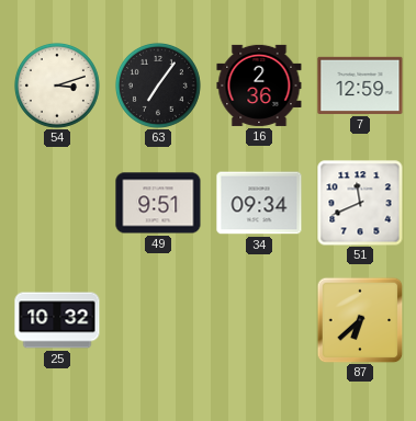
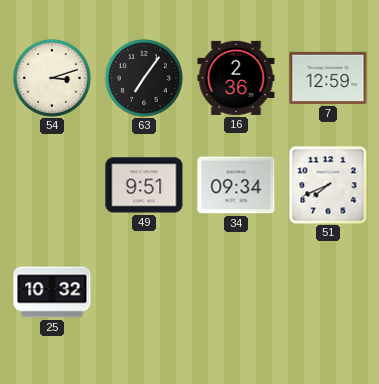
51: 11:41 -> 7:41 (328, 185)
87: 6:38 -> none (360, 320)
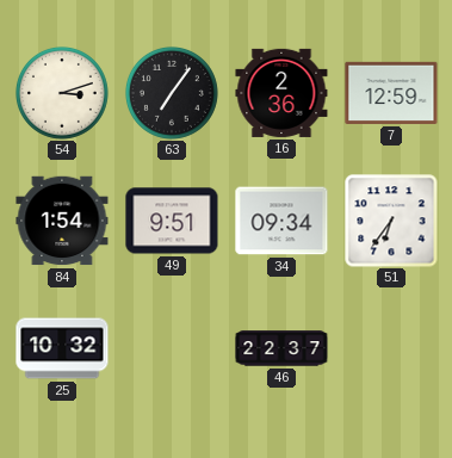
84: none -> 1:54 (62, 221)
51: 7:41 -> 6:36 (391, 221)
46: none -> 22:37 (281, 348)
